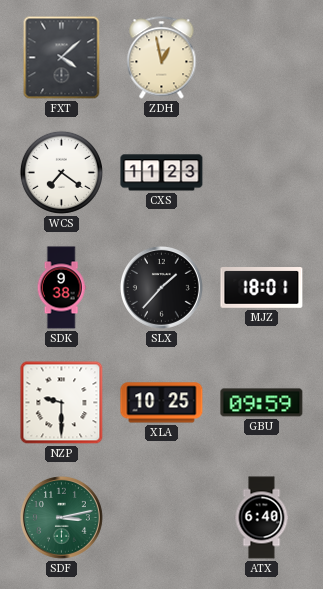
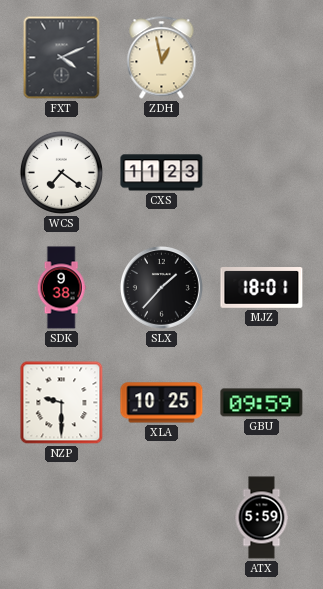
FXT: 4:08 -> 4:11 (62, 58)
SDF: 3:13 -> none (61, 517)
ATX: 6:40 -> 5:59 (262, 518)
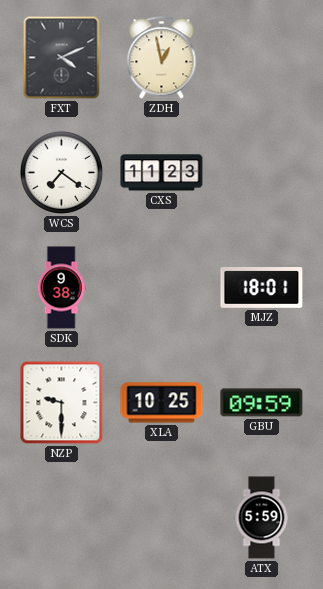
SLX: 1:37 -> none (161, 287)
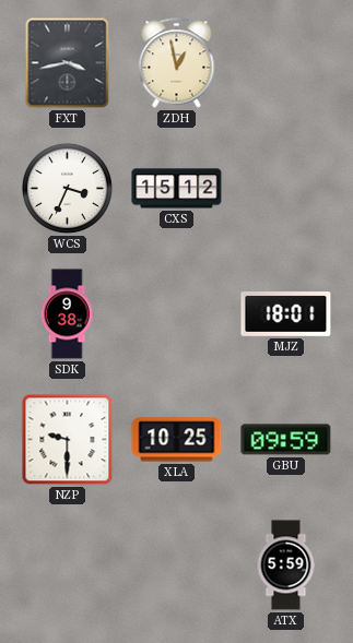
FXT: 4:11 -> 3:43 (68, 63)
WCS: 7:21 -> 3:34 (67, 188)
CXS: 11:23 -> 15:12 (177, 189)
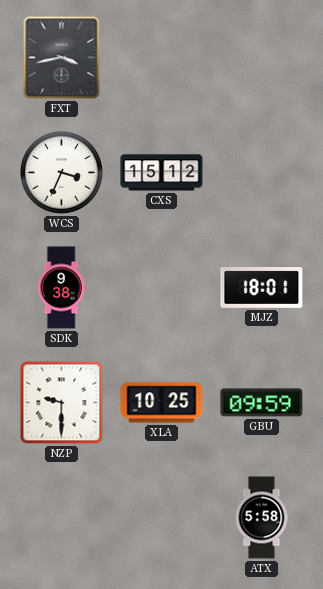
ZDH: 12:58 -> none (177, 63)
ATX: 5:59 -> 5:58 (262, 518)
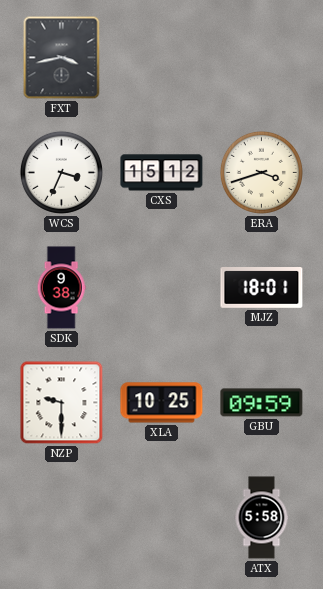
ERA: none -> 3:42 (261, 172)
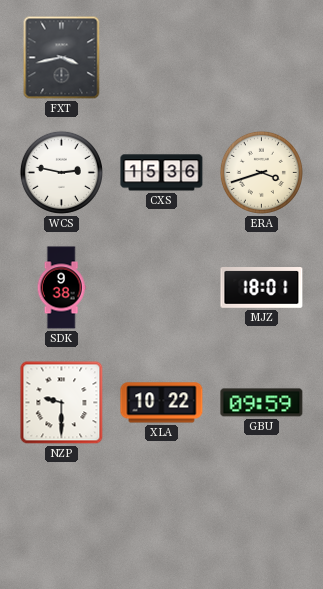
WCS: 3:34 -> 2:47 (61, 172)
CXS: 15:12 -> 15:36 (162, 173)
XLA: 10:25 -> 10:22 (162, 403)
ATX: 5:58 -> none (262, 518)
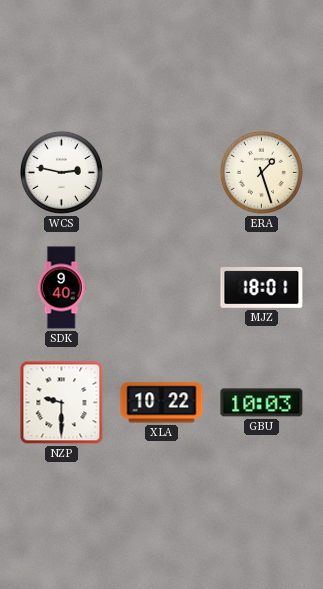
FXT: 3:43 -> none (62, 58)
CXS: 15:36 -> none (162, 173)
ERA: 3:42 -> 1:27 (261, 172)
SDK: 9:38 -> 9:40 (61, 288)
GBU: 09:59 -> 10:03 (262, 403)
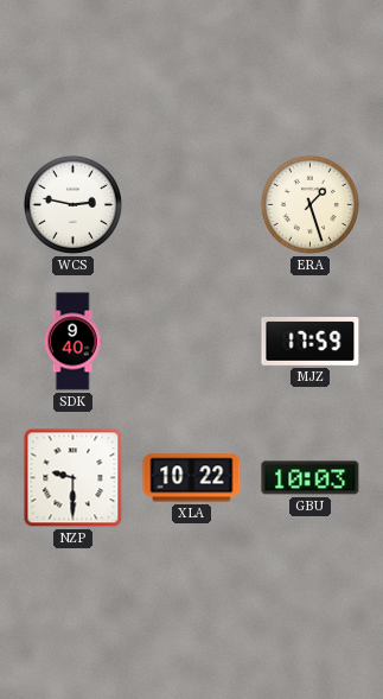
MJZ: 18:01 -> 17:59 (311, 342)
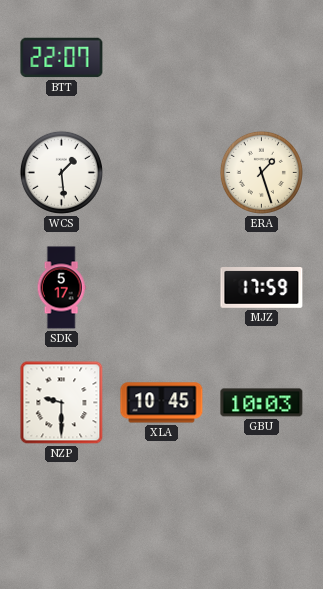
BTT: none -> 22:07 (62, 58)
WCS: 2:47 -> 1:29 (61, 172)
SDK: 9:40 -> 5:17 (61, 288)
XLA: 10:22 -> 10:45 (162, 403)
